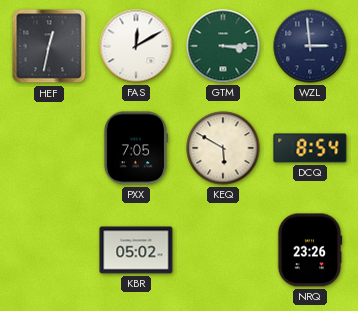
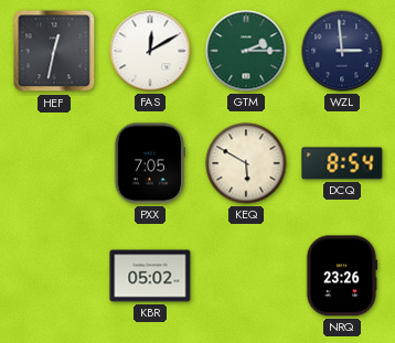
GTM: 3:15 -> 2:15 (246, 51)
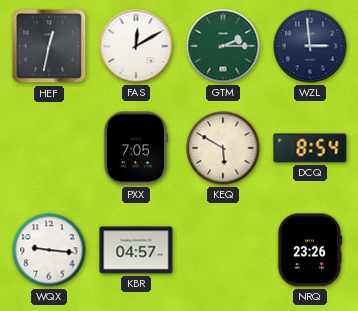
WQX: none -> 9:16 (49, 250)
KBR: 05:02 -> 04:57 (136, 250)
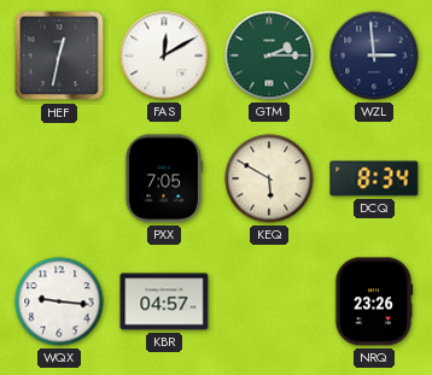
DCQ: 8:54 -> 8:34 (374, 178)
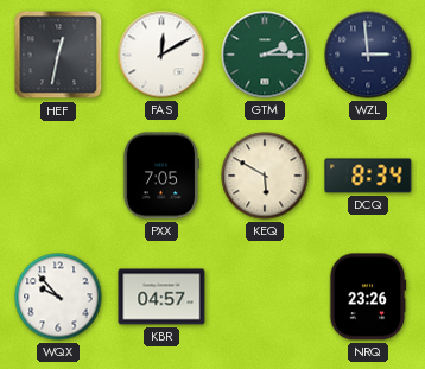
WQX: 9:16 -> 9:53 (58, 297)
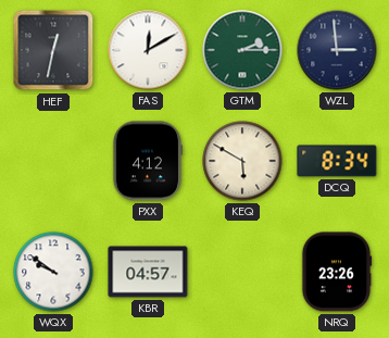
PXX: 7:05 -> 4:12 (148, 161)
WQX: 9:53 -> 9:51 (53, 272)
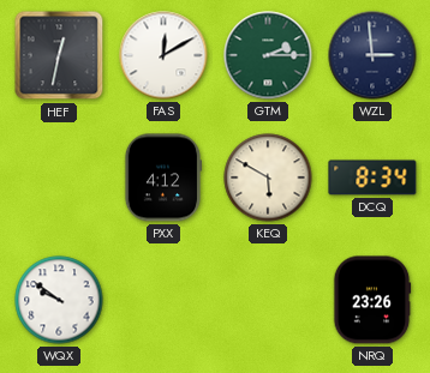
KBR: 04:57 -> none (148, 272)
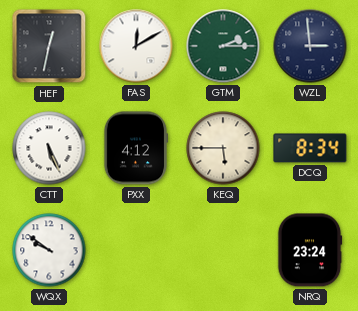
CTT: none -> 5:26 (49, 148)
KEQ: 5:50 -> 5:45 (223, 148)
NRQ: 23:26 -> 23:24 (310, 250)
